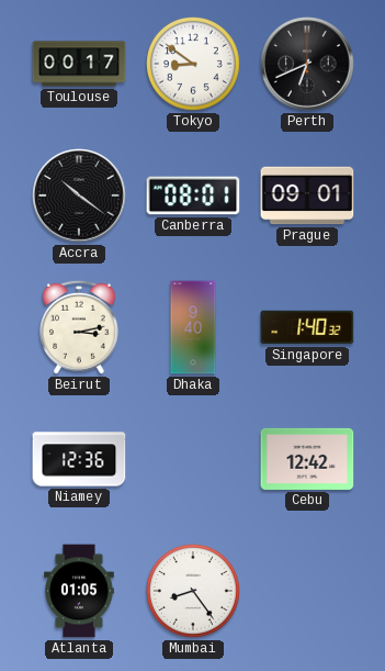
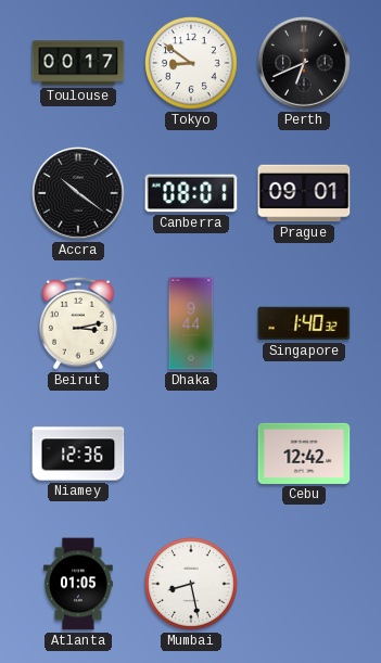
Dhaka: 9:40 -> 9:44 (191, 323)
Mumbai: 8:24 -> 8:28 (192, 585)
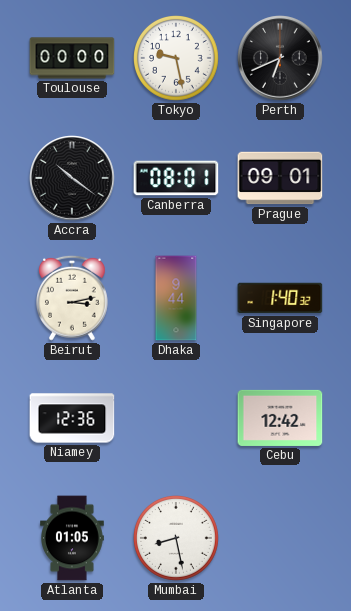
Toulouse: 00:17 -> 00:00 (72, 58)
Tokyo: 8:51 -> 9:28 (177, 59)
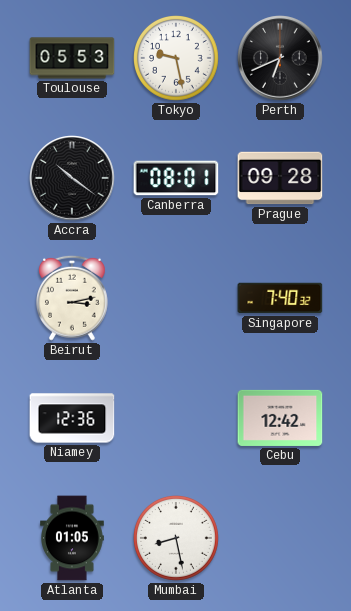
Toulouse: 00:00 -> 05:53 (72, 58)
Prague: 09:01 -> 09:28 (280, 178)
Dhaka: 9:44 -> none (176, 298)
Singapore: 1:40 -> 7:40 (280, 298)
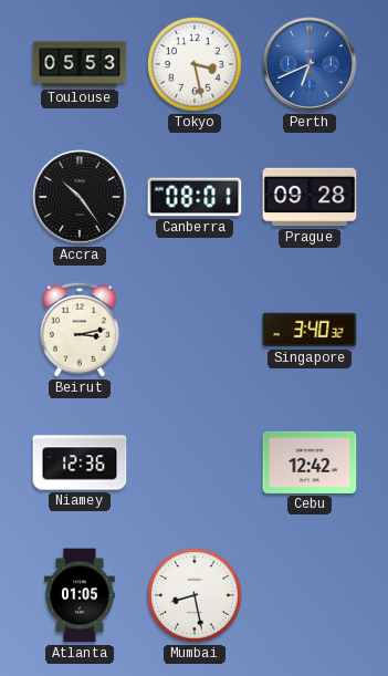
Tokyo: 9:28 -> 3:28 (196, 65)
Perth dial: black -> blue (310, 64)
Accra: 10:21 -> 10:24 (80, 197)
Singapore: 7:40 -> 3:40 (310, 330)
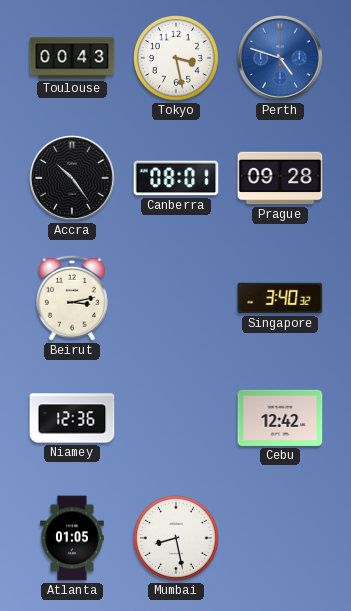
Toulouse: 05:53 -> 00:43 (72, 58)
Perth: 6:41 -> 4:48 (280, 58)
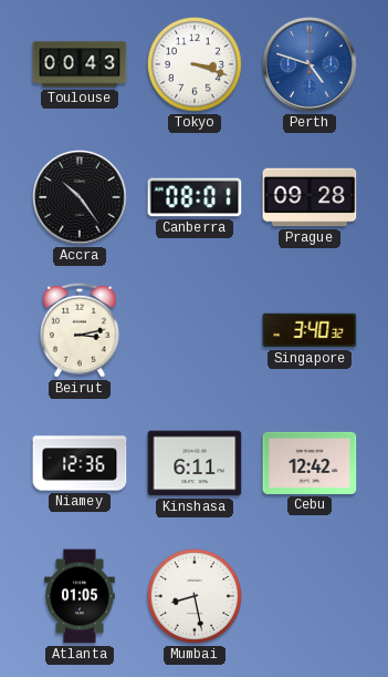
Tokyo: 3:28 -> 3:18 (196, 65)
Kinshasa: none -> 6:11 (195, 463)
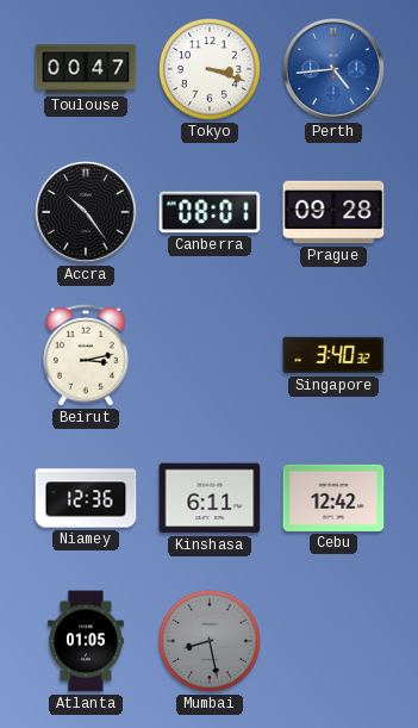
Toulouse: 00:43 -> 00:47 (86, 69)
Perth: 4:48 -> 4:44 (333, 69)
Mumbai dial: white -> grey (211, 642)
